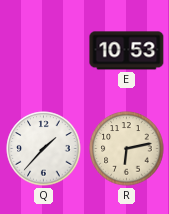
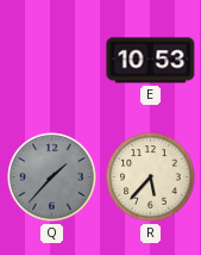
Q dial: white -> grey (52, 178)
R: 6:13 -> 5:37 (151, 178)
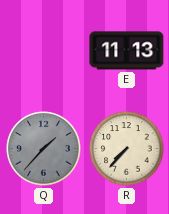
E: 10:53 -> 11:13 (127, 51)
R: 5:37 -> 7:37 (127, 149)
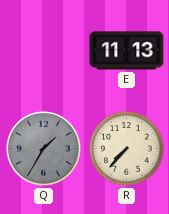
Q: 1:37 -> 1:35 (44, 149)
